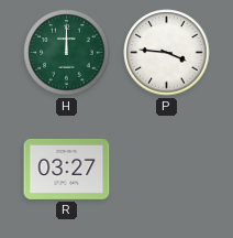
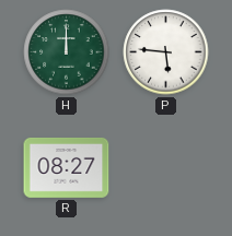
P: 3:46 -> 5:46 (166, 52)
R: 03:27 -> 08:27 (67, 167)
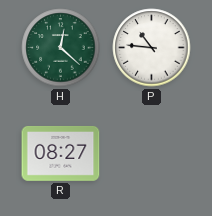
H: 12:00 -> 12:22 (61, 48)
P: 5:46 -> 10:46 (152, 48)
